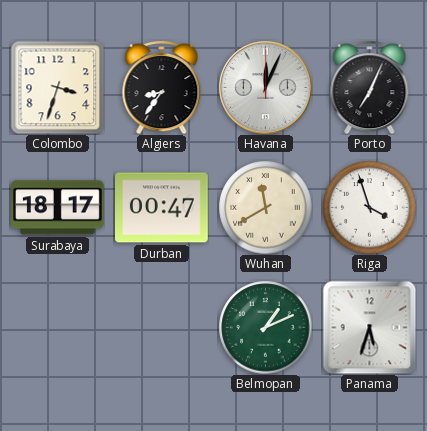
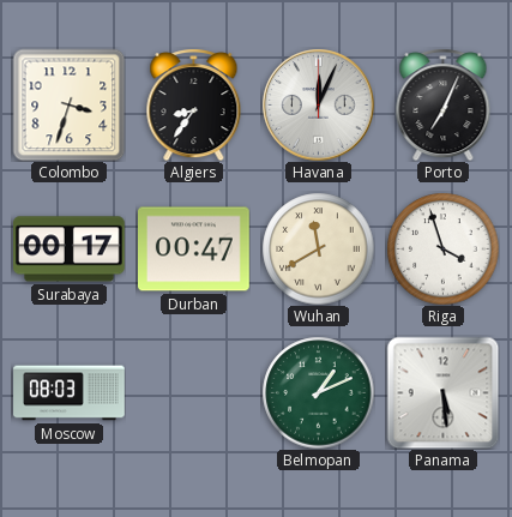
Surabaya: 18:17 -> 00:17 (70, 250)
Moscow: none -> 08:03 (70, 393)
Panama: 5:33 -> 5:29 (442, 392)
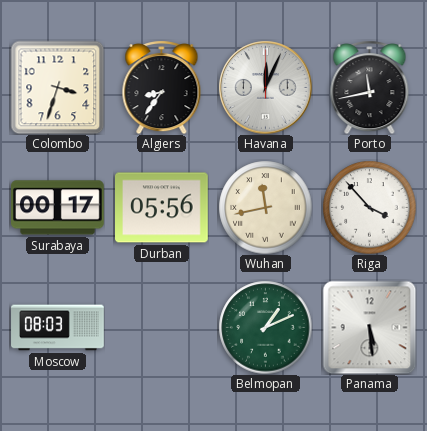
Porto: 7:04 -> 11:43 (370, 88)
Durban: 00:47 -> 05:56 (162, 208)
Wuhan: 11:40 -> 11:43 (265, 207)
Riga: 3:57 -> 3:53 (369, 207)
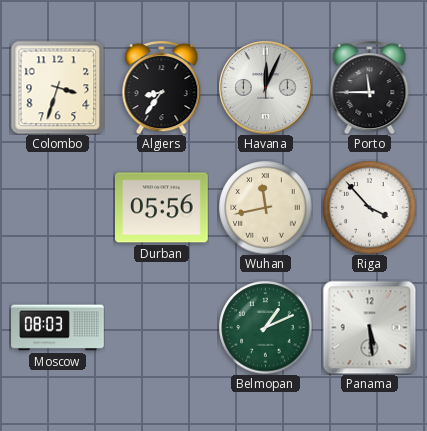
Porto: 11:43 -> 11:45 (370, 88)
Surabaya: 00:17 -> none (58, 208)
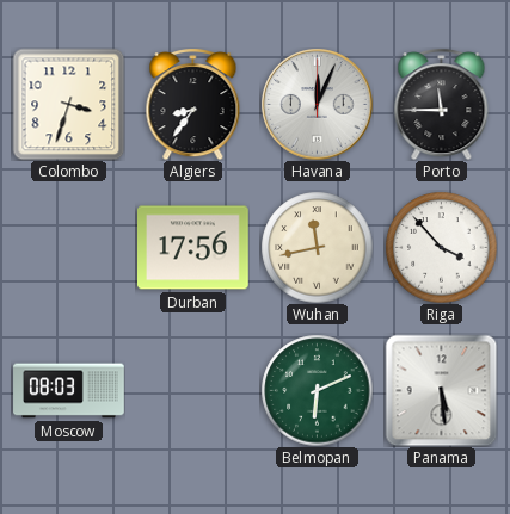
Durban: 05:56 -> 17:56 (193, 248)
Belmopan: 1:11 -> 6:11 (317, 390)
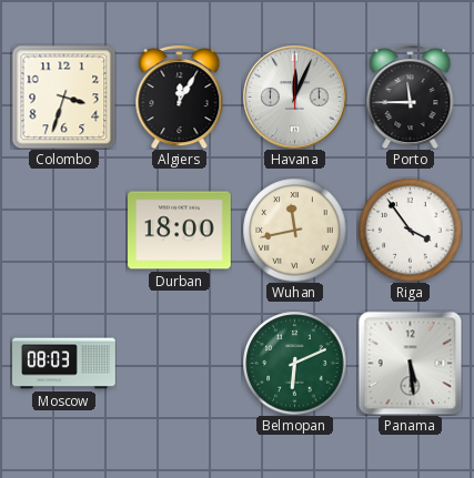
Algiers: 8:36 -> 12:05 (180, 98)
Durban: 17:56 -> 18:00 (180, 231)
Riga: 3:53 -> 3:54 (410, 230)
